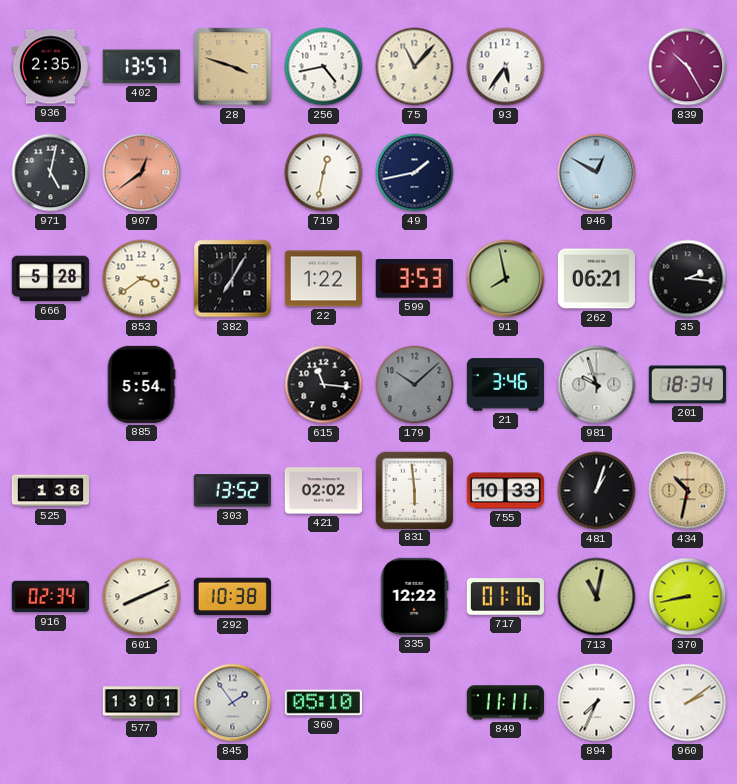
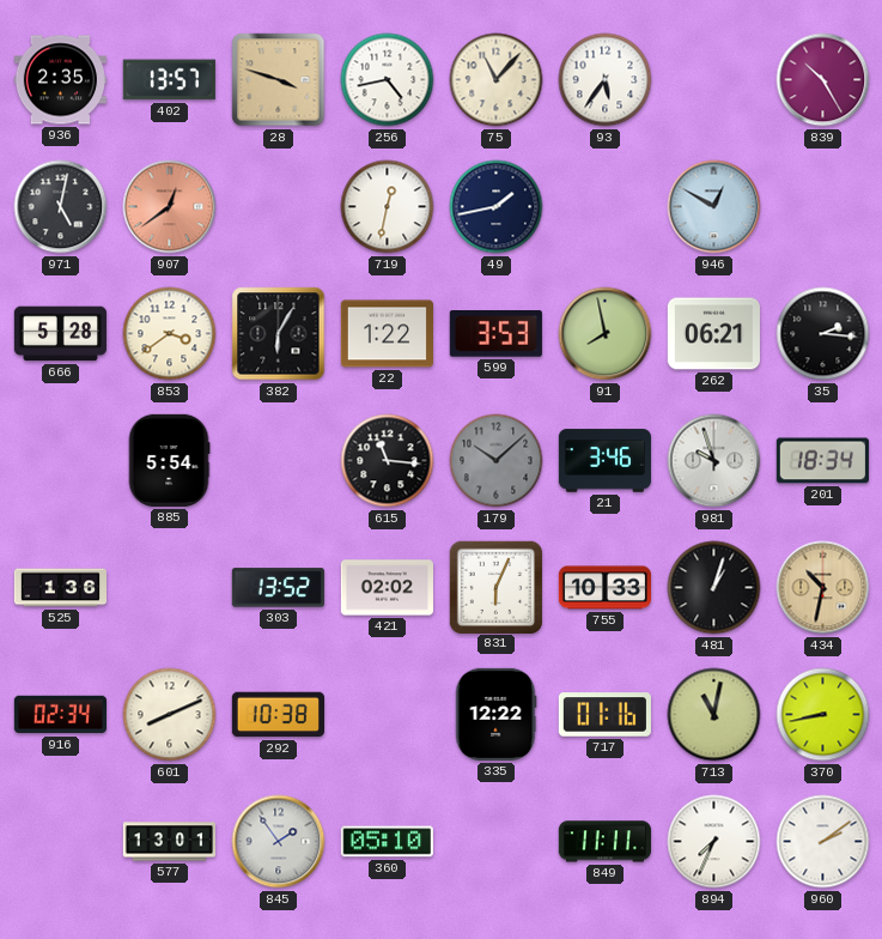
382: 7:05 -> 6:05 (279, 334)
831: 5:59 -> 6:04 (495, 587)
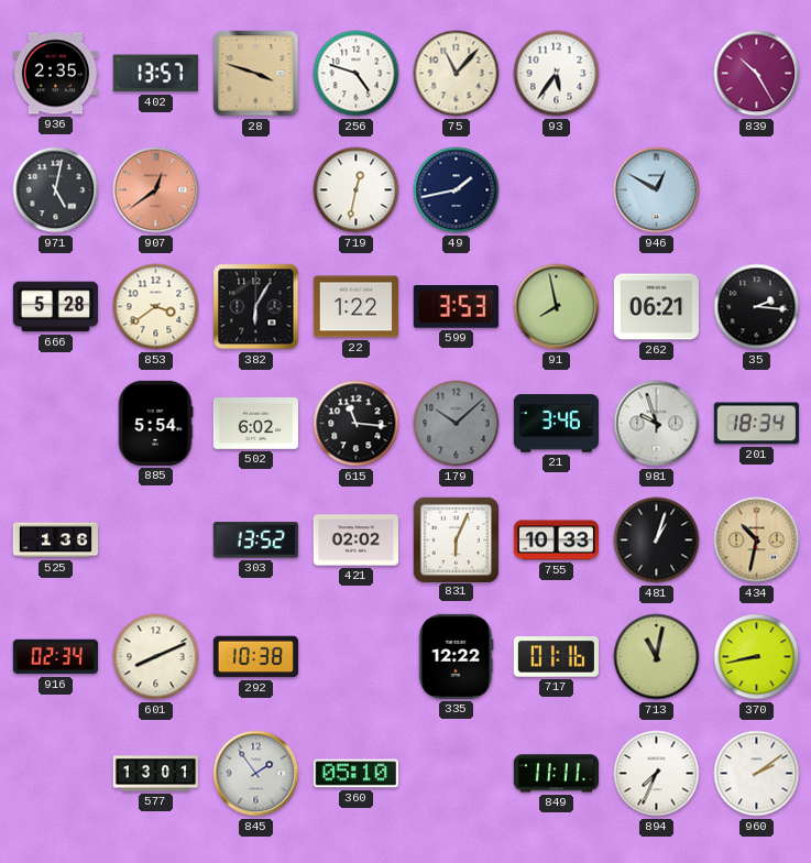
256: 4:43 -> 4:48 (357, 74)
502: none -> 6:02 (255, 424)
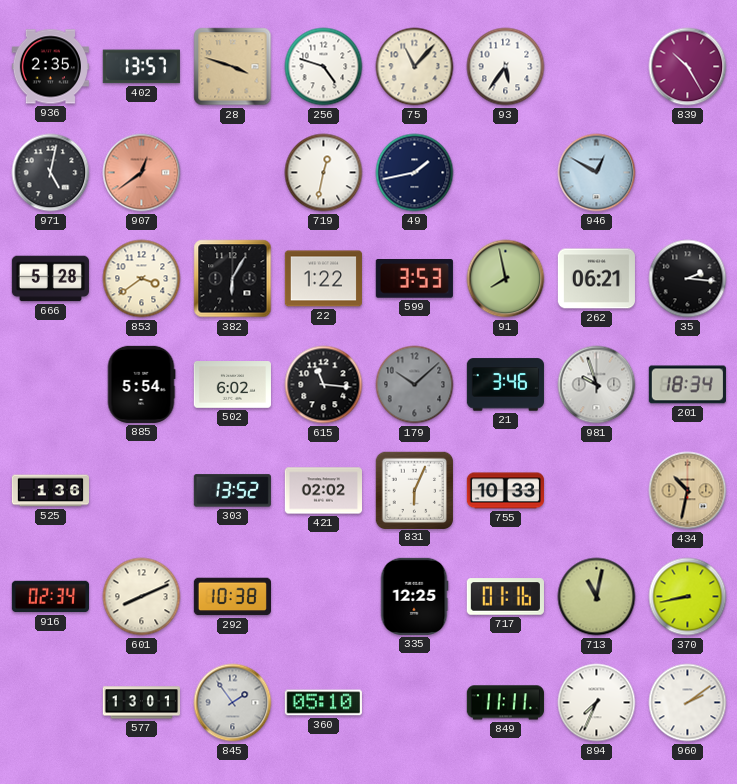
481: 1:03 -> none (657, 540)
335: 12:22 -> 12:25 (414, 596)
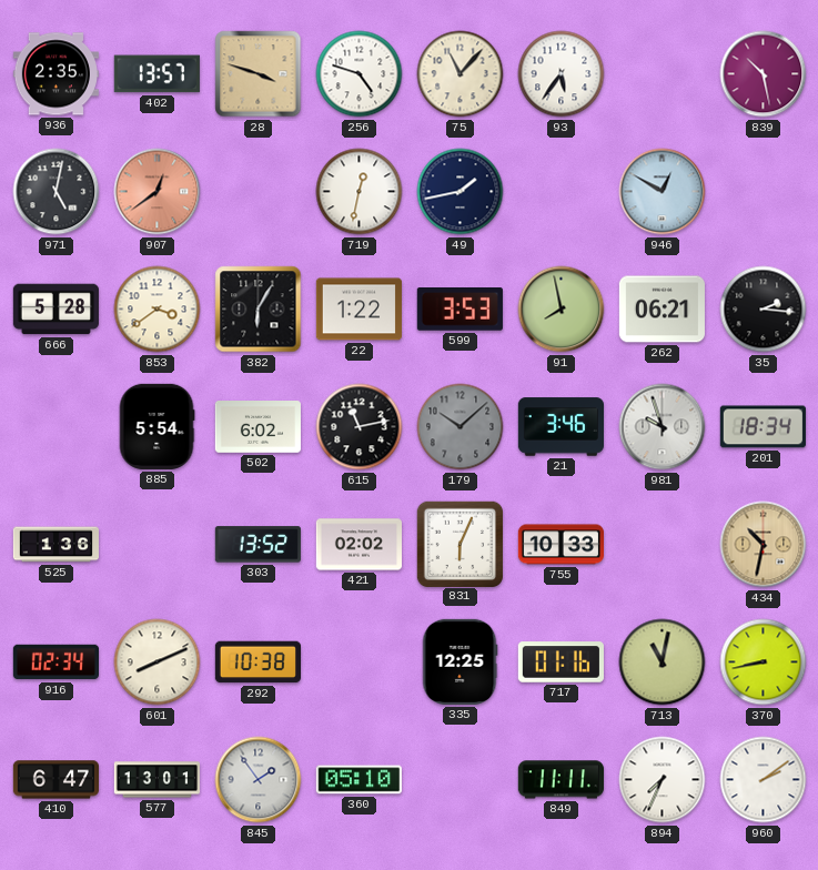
839: 10:25 -> 10:28 (764, 74)
615: 11:16 -> 11:13 (360, 427)
410: none -> 6:47 (55, 780)
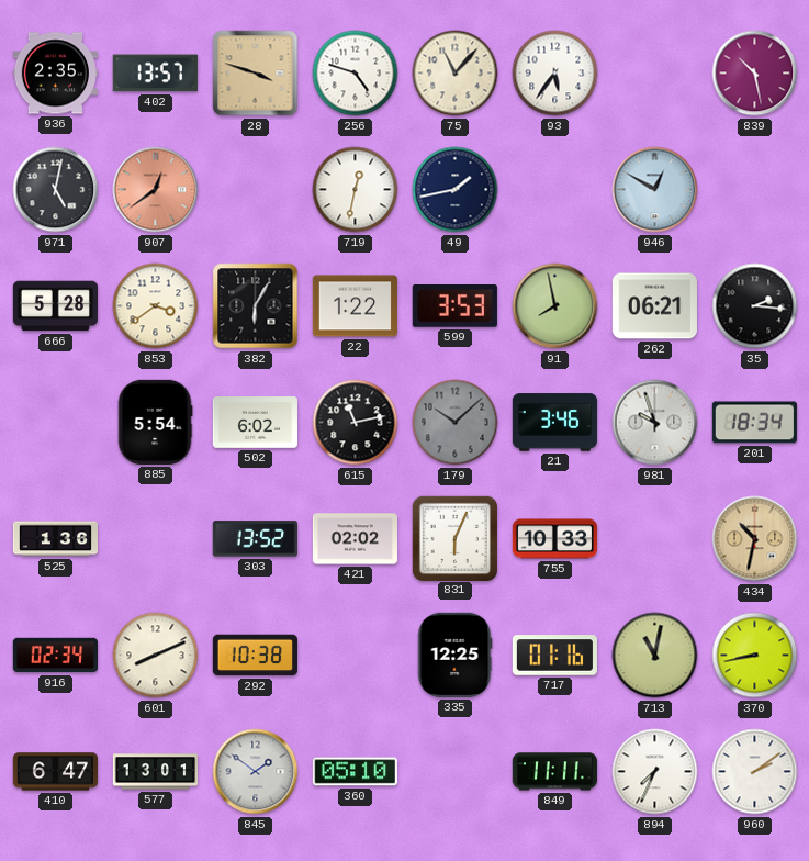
845: 1:54 -> 1:51 (256, 772)
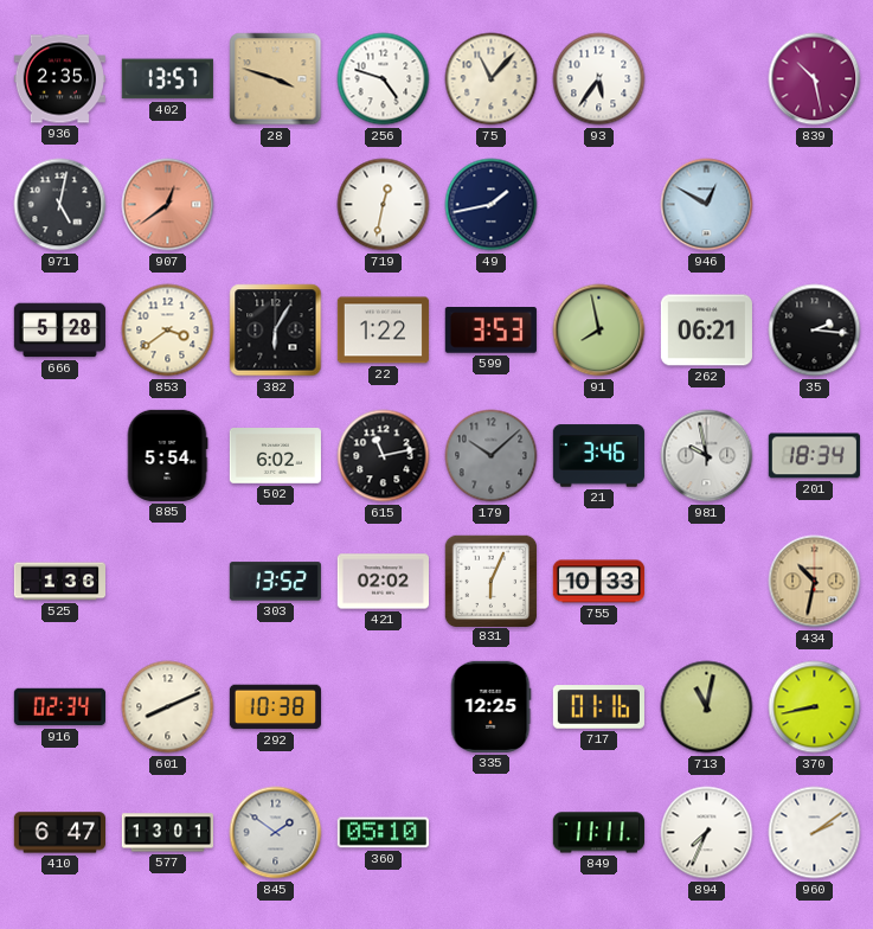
981: 9:57 -> 9:58 (707, 456)
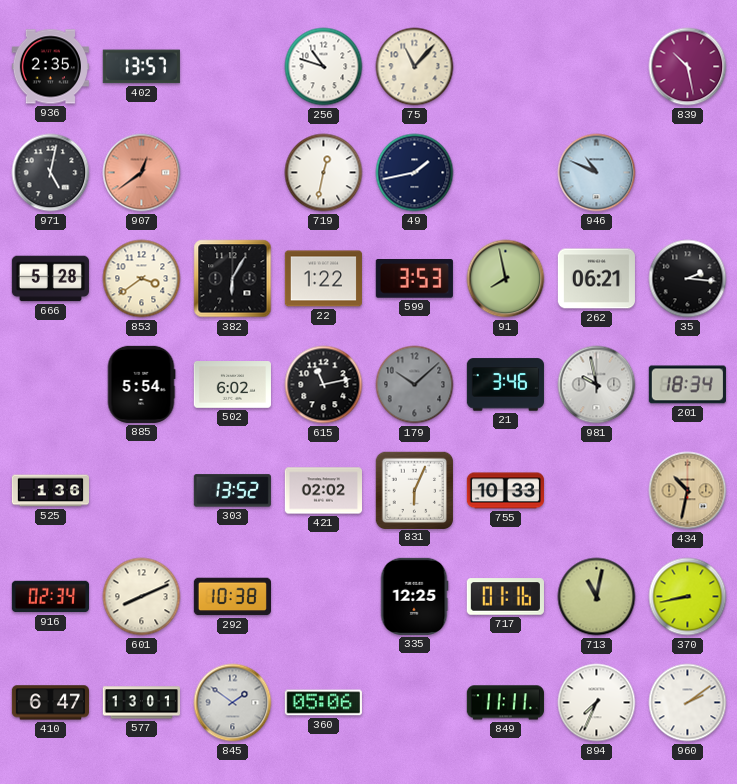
28: 3:48 -> none (276, 79)
256: 4:48 -> 10:48 (324, 67)
93: 5:36 -> none (599, 79)
946: 12:50 -> 10:49 (597, 173)
360: 05:10 -> 05:06 (323, 703)
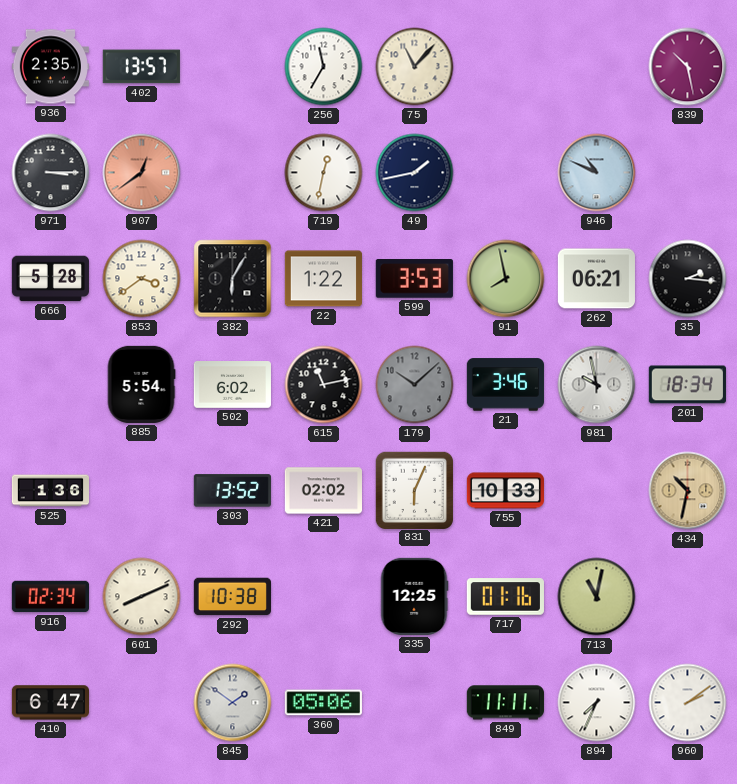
256: 10:48 -> 11:35 (324, 67)
971: 5:02 -> 3:15 (51, 173)
370: 8:43 -> none (688, 597)
577: 13:01 -> none (141, 703)
